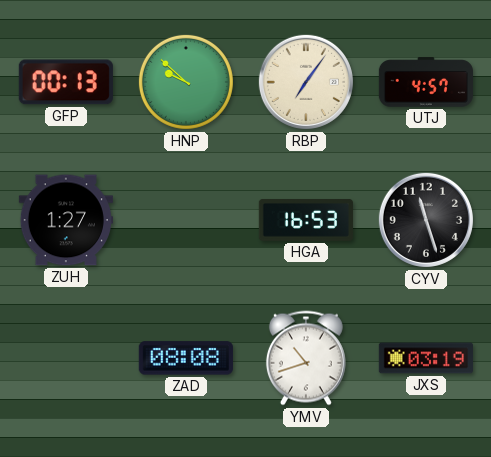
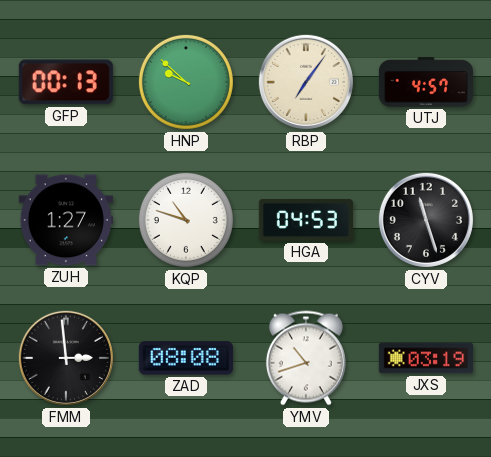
KQP: none -> 10:48 (186, 220)
HGA: 16:53 -> 04:53 (306, 220)
FMM: none -> 2:59 (66, 358)
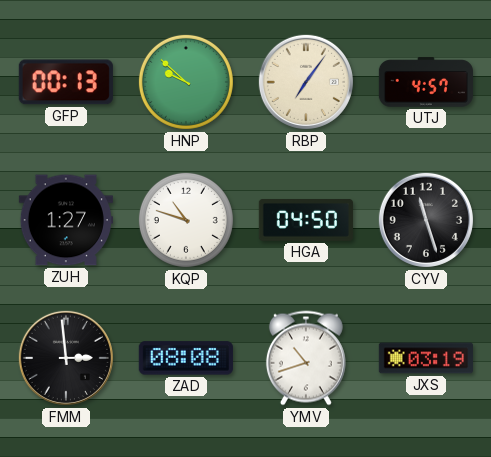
HGA: 04:53 -> 04:50 (306, 220)
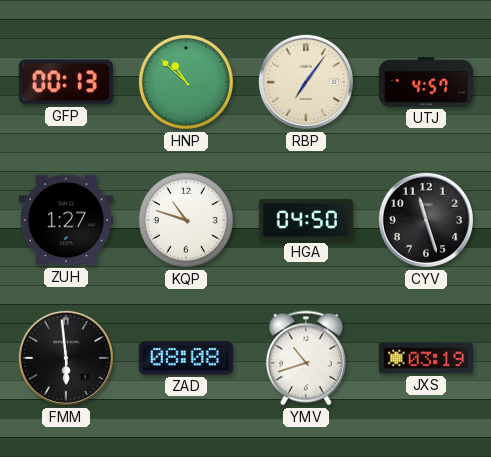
HNP: 9:52 -> 10:52 (186, 82)
FMM: 2:59 -> 5:59 (66, 358)
